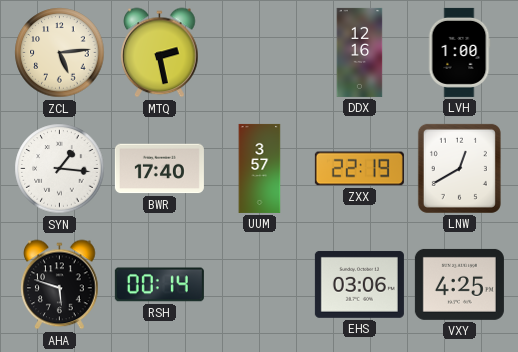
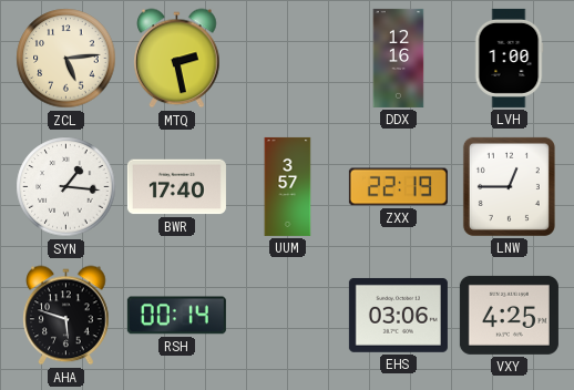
LNW: 12:40 -> 12:45 (509, 186)
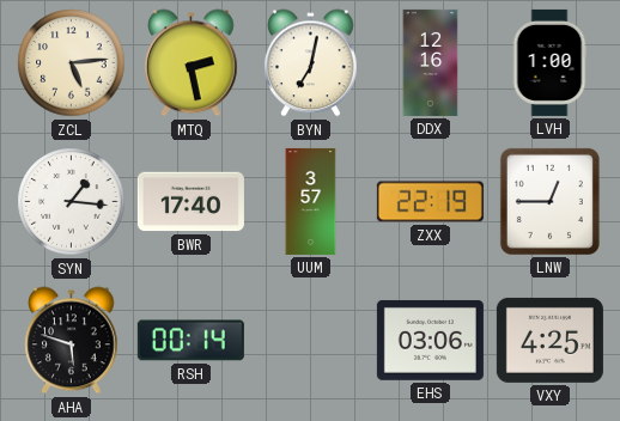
BYN: none -> 7:02 (311, 63)
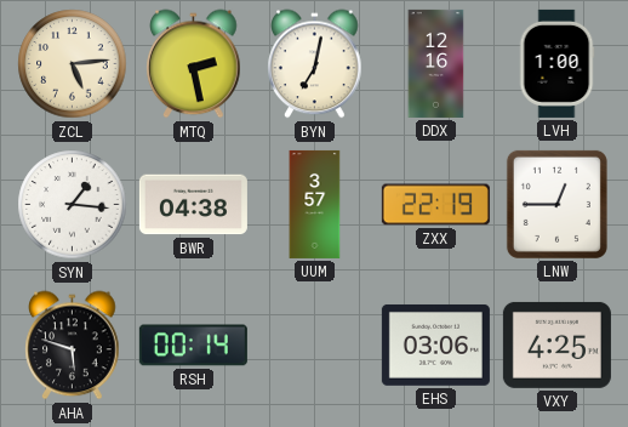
BWR: 17:40 -> 04:38 (193, 205)
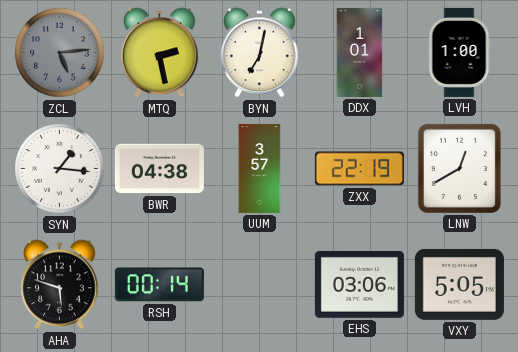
ZCL dial: cream -> grey (60, 53)
DDX: 12:16 -> 1:01 (360, 52)
LNW: 12:45 -> 12:40 (459, 168)
VXY: 4:25 -> 5:05 (459, 284)
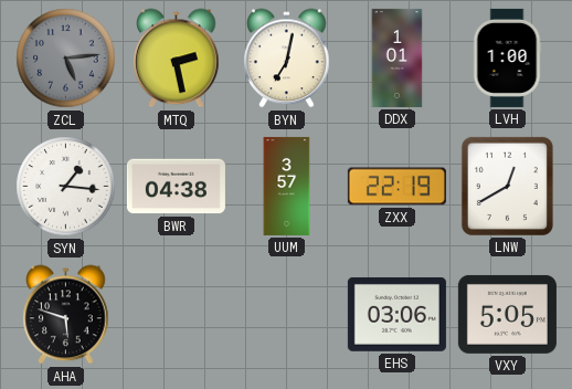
RSH: 00:14 -> none (159, 285)
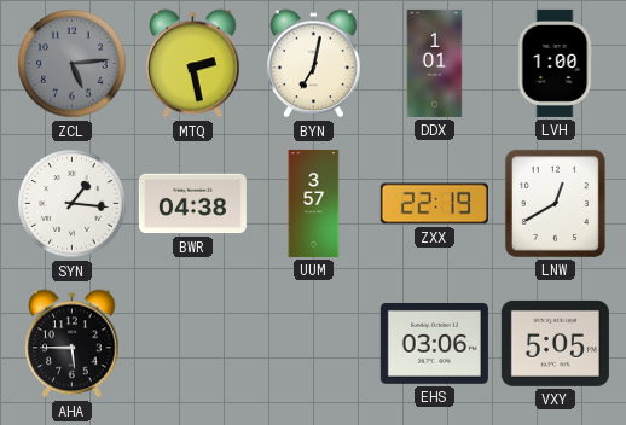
AHA: 5:48 -> 5:45 (73, 344)
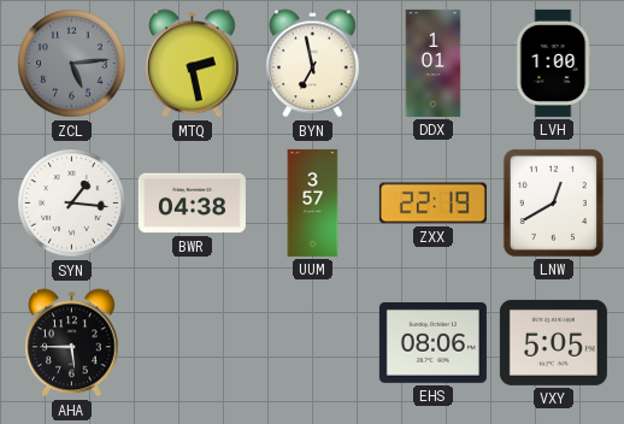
BYN: 7:02 -> 6:58 (313, 64)
EHS: 03:06 -> 08:06 (432, 342)
